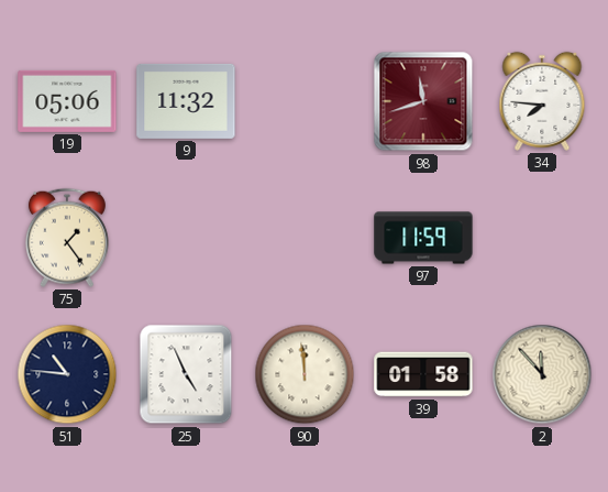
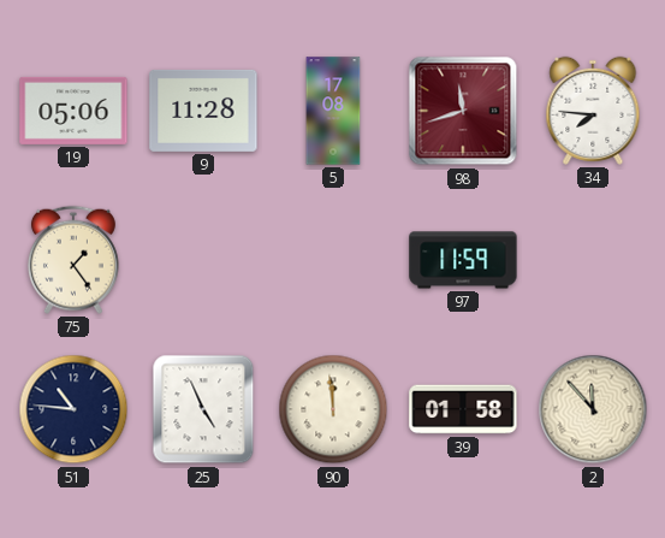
9: 11:32 -> 11:28 (203, 111)
5: none -> 17:08 (333, 111)
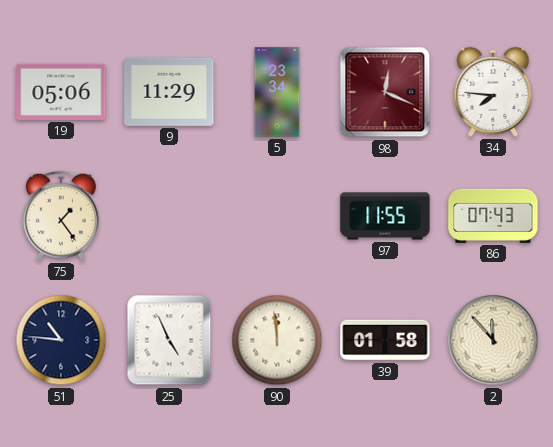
9: 11:28 -> 11:29 (169, 92)
5: 17:08 -> 23:34 (277, 92)
98: 11:42 -> 12:19 (385, 92)
97: 11:59 -> 11:55 (385, 216)
86: none -> 07:43 (493, 216)
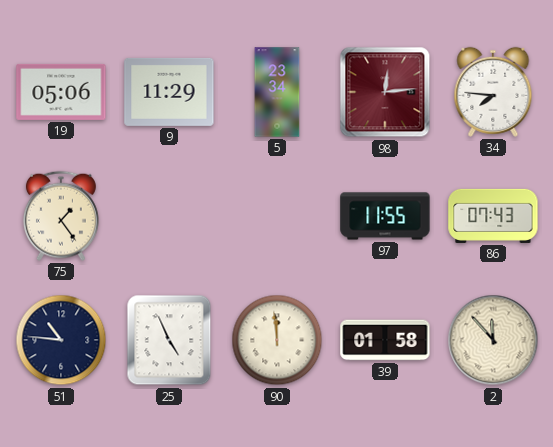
98: 12:19 -> 12:14 (385, 92)
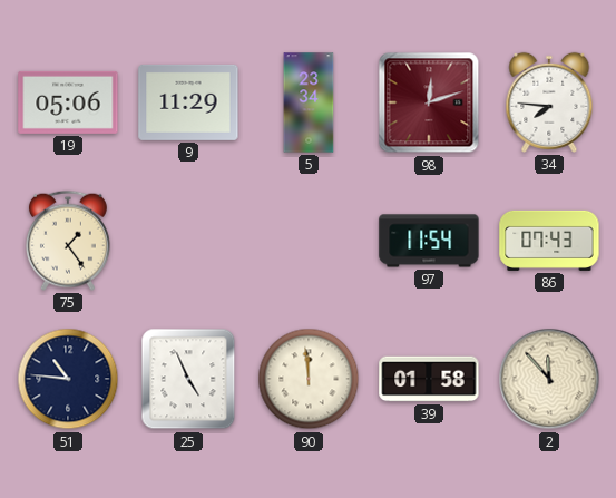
98: 12:14 -> 12:12 (429, 102)
97: 11:55 -> 11:54 (429, 241)
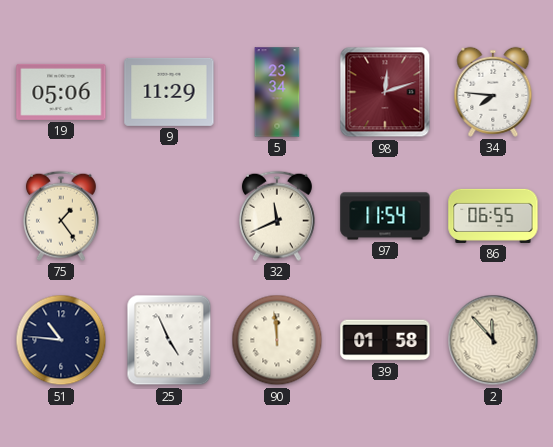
32: none -> 11:41 (277, 216)
86: 07:43 -> 06:55 (493, 216)
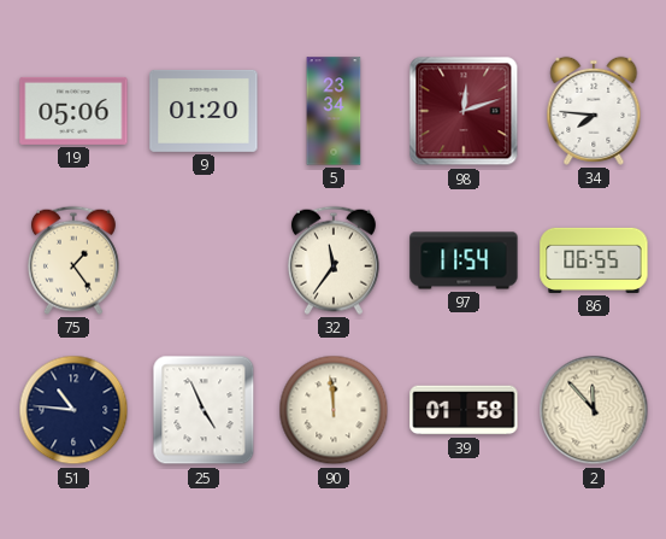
9: 11:29 -> 01:20 (204, 111)
32: 11:41 -> 11:36 (334, 260)
